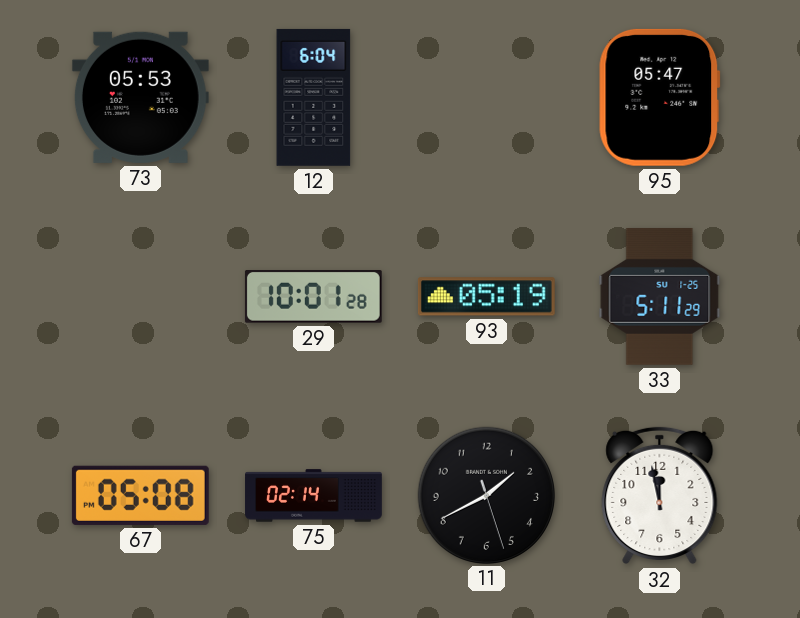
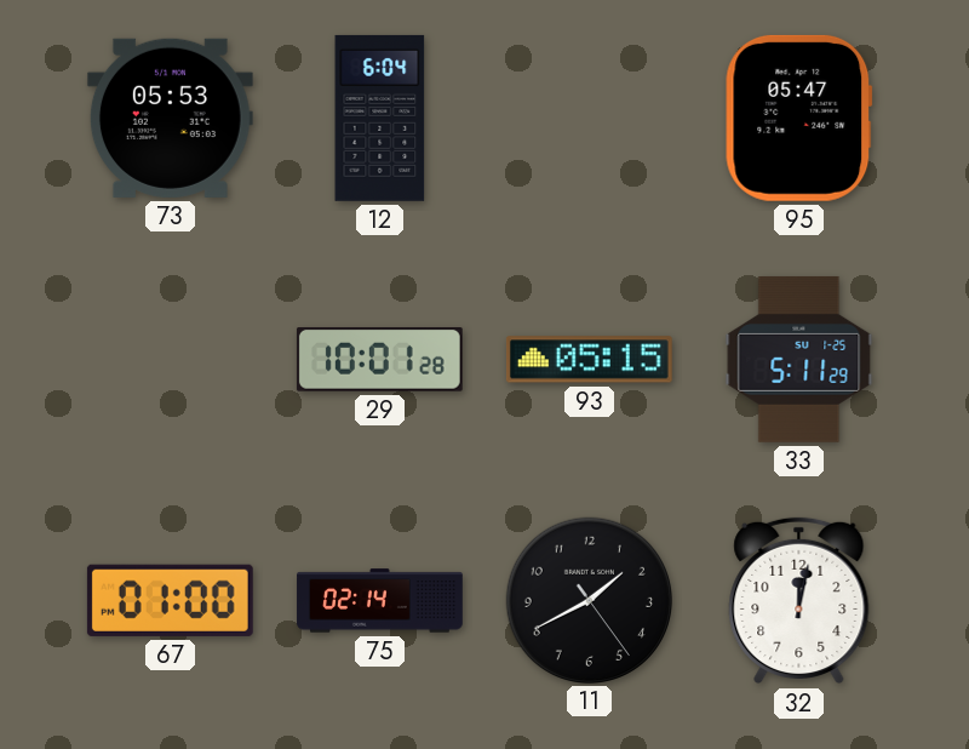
93: 05:19 -> 05:15 (589, 360)
67: 05:08 -> 01:00 (170, 600)
11: 1:40:27 -> 1:40:24 (589, 600)
32: 11:58 -> 12:02 (799, 601)
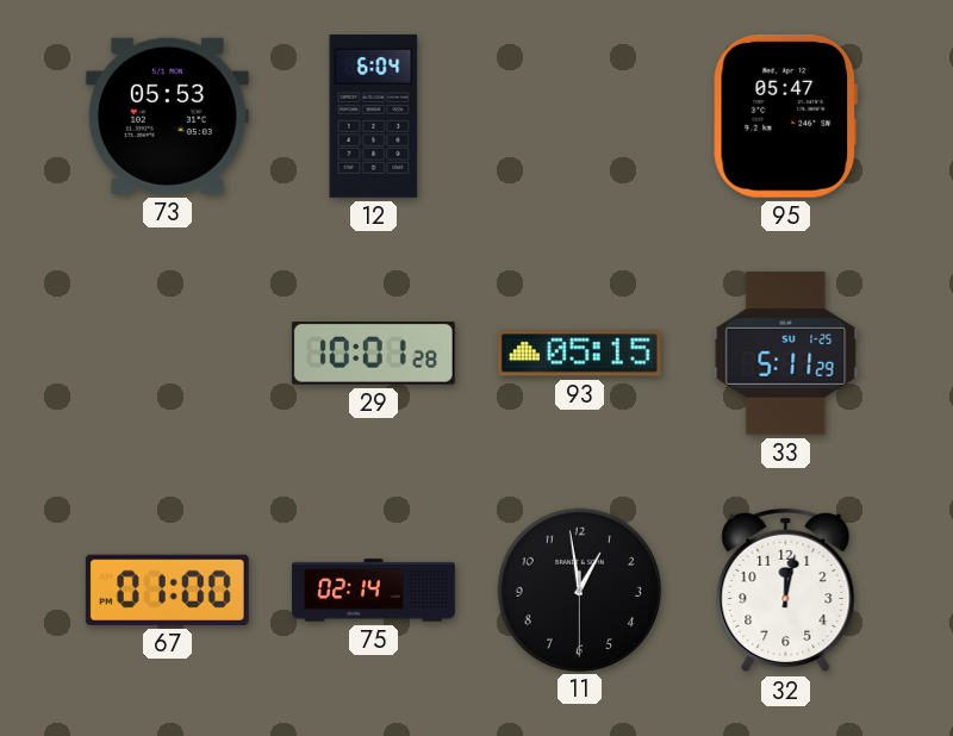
11: 1:40 -> 12:58 (579, 590)
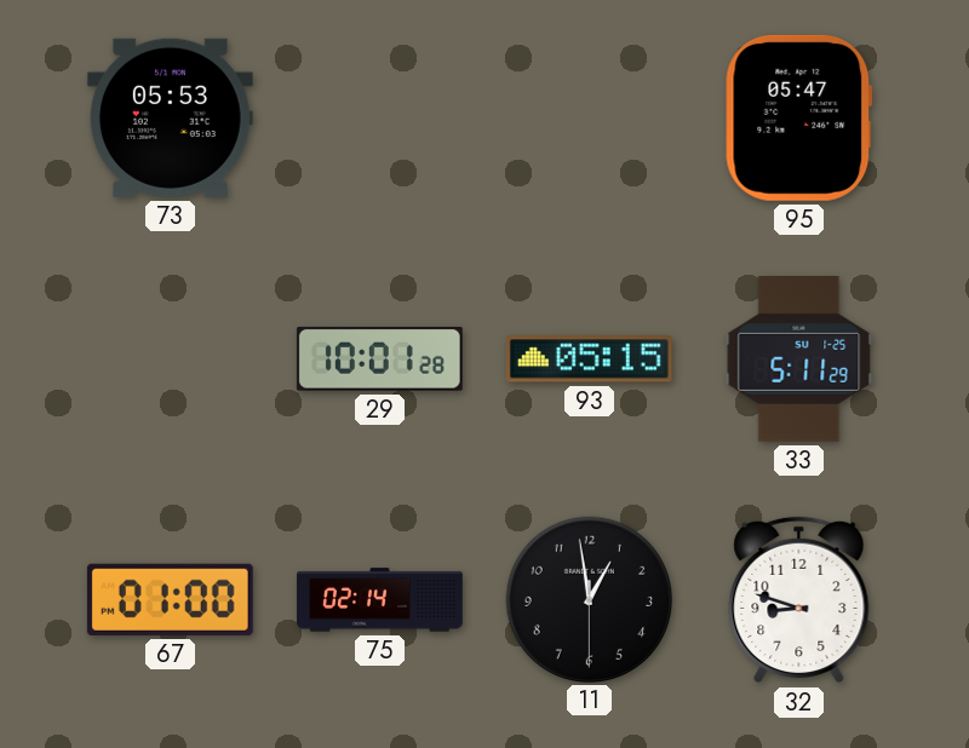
12: 6:04 -> none (374, 116)
32: 12:02 -> 8:48 (799, 600)
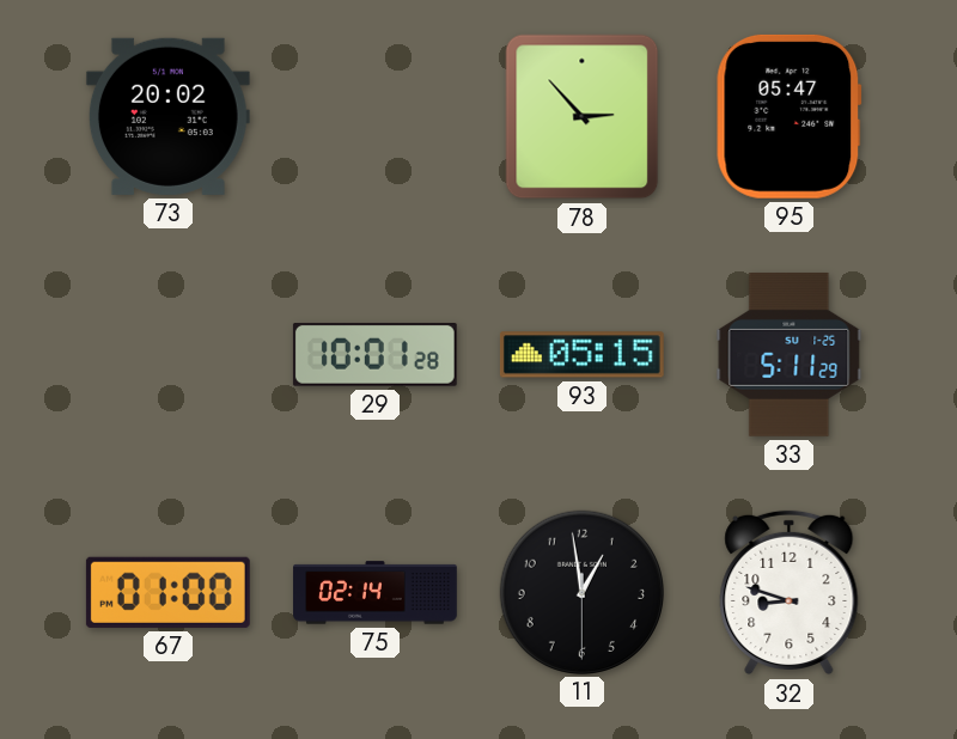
73: 05:53 -> 20:02 (167, 116)
78: none -> 2:53 (583, 117)
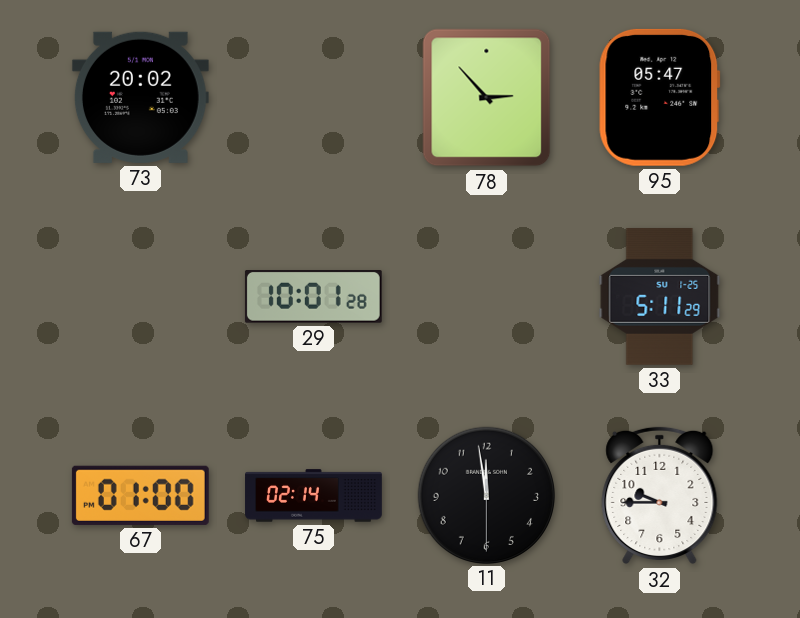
93: 05:15 -> none (581, 355)
11: 12:58 -> 11:58 (486, 495)
32: 8:48 -> 9:45 (660, 496)
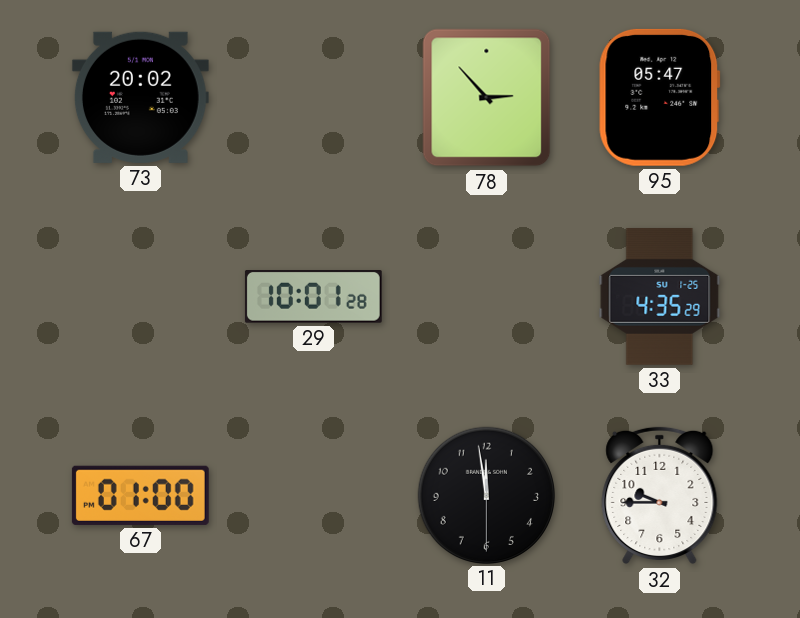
33: 5:11 -> 4:35 (660, 296)
75: 02:14 -> none (314, 496)
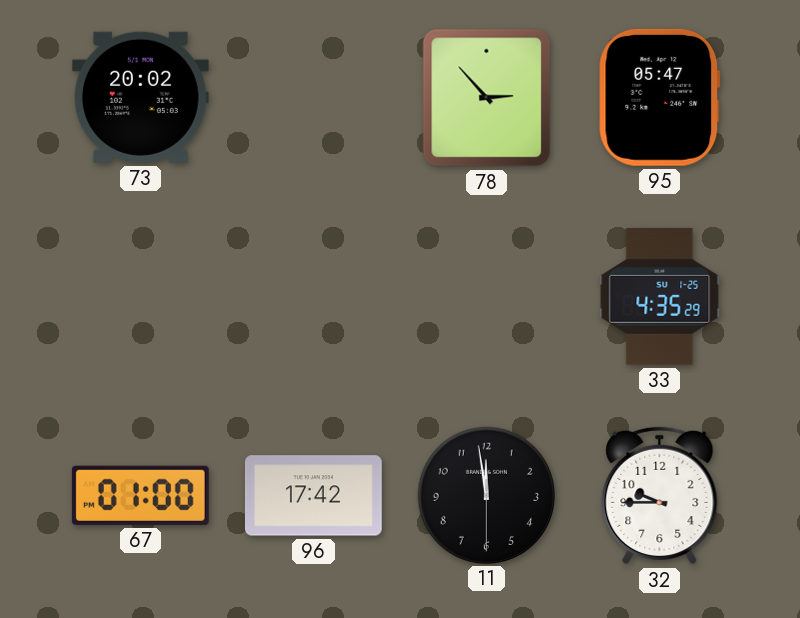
29: 10:01 -> none (313, 297)
96: none -> 17:42 (313, 496)
